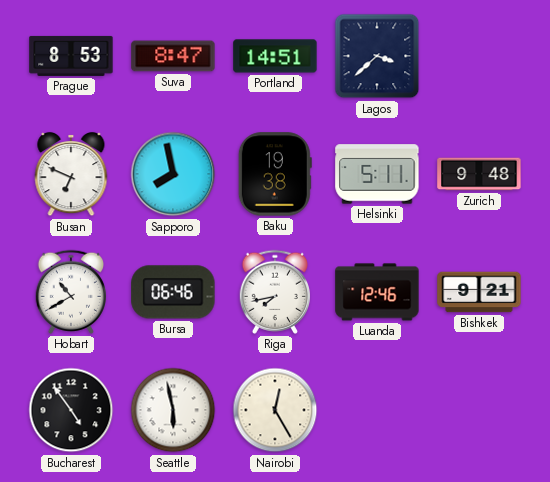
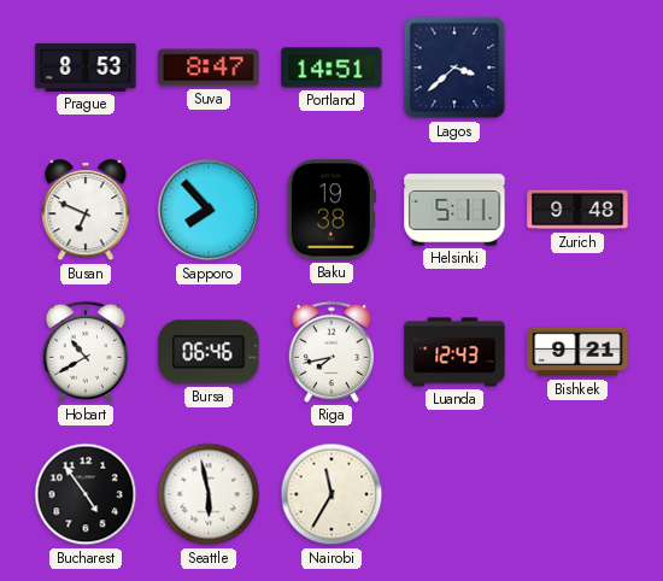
Sapporo: 7:58 -> 7:53 (209, 210)
Luanda: 12:46 -> 12:43 (454, 352)
Nairobi: 12:25 -> 11:35 (331, 494)
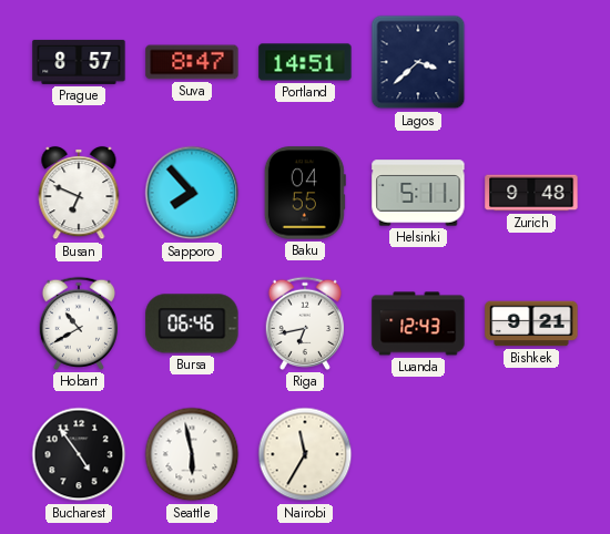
Prague: 8:53 -> 8:57 (79, 62)
Baku: 19:38 -> 04:55 (305, 193)
Riga: 7:43 -> 6:43 (304, 324)
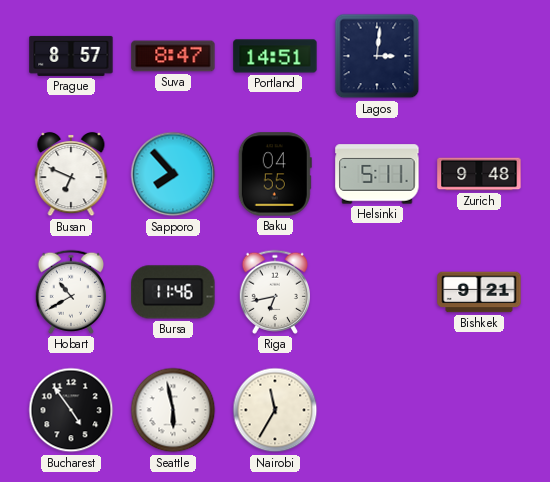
Lagos: 3:38 -> 3:01 (377, 56)
Bursa: 06:46 -> 11:46 (173, 292)
Luanda: 12:43 -> none (418, 324)
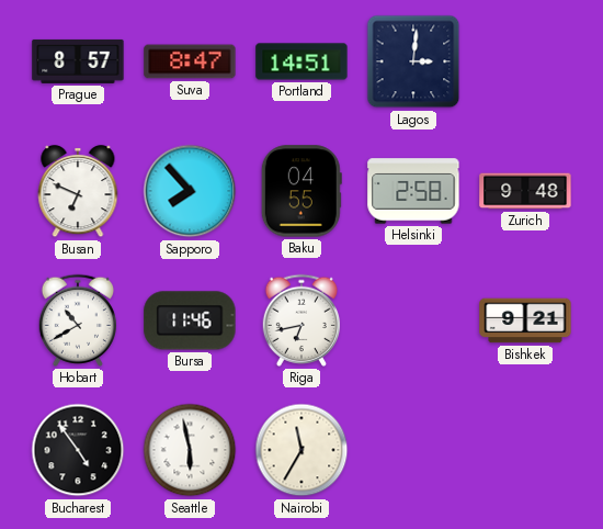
Helsinki: 5:11 -> 2:58 (413, 191)
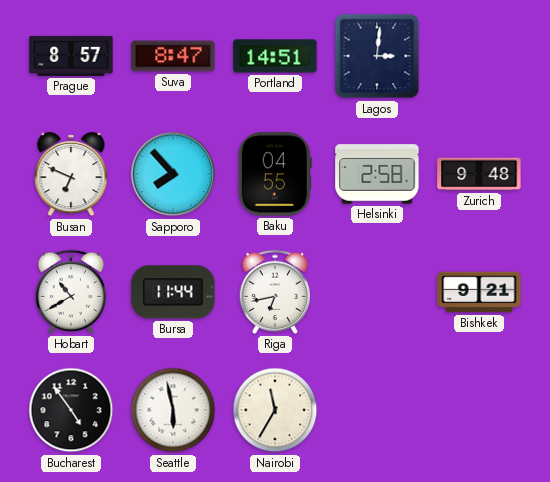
Bursa: 11:46 -> 11:44 (173, 292)
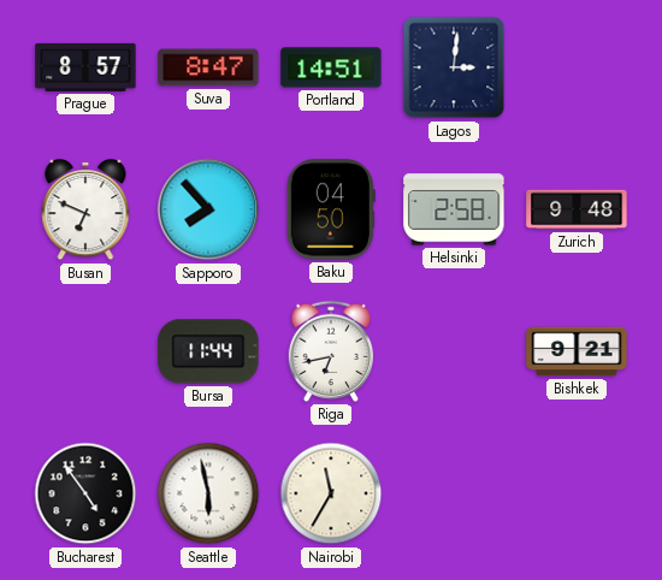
Baku: 04:55 -> 04:50 (331, 209)
Hobart: 10:40 -> none (70, 292)
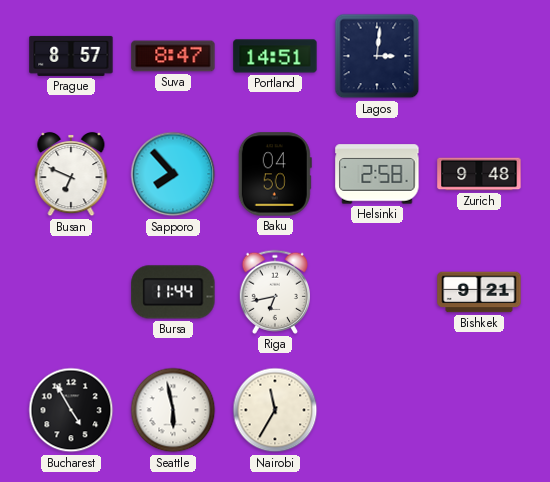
Bucharest: 4:54 -> 4:55 (71, 410)
